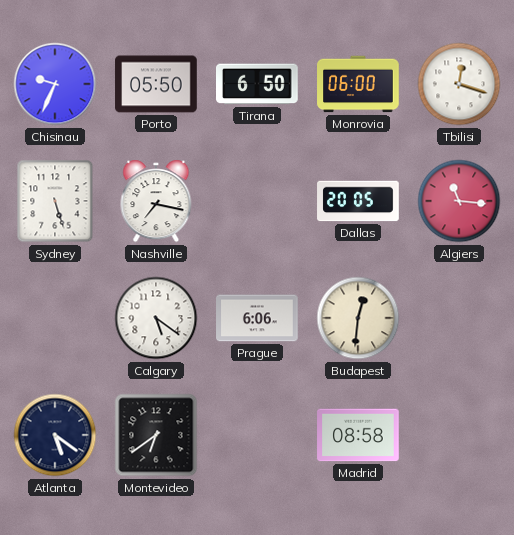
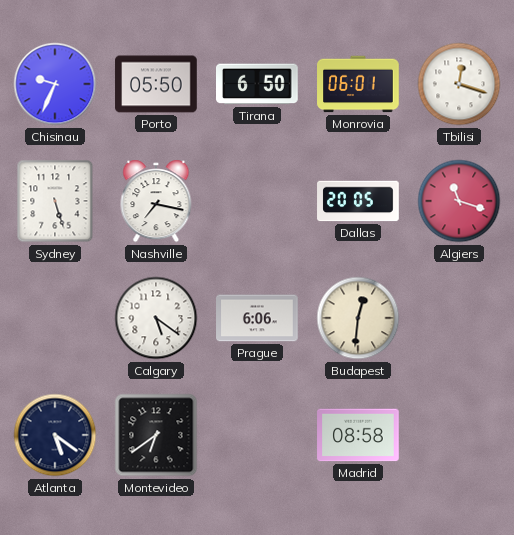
Monrovia: 06:00 -> 06:01 (358, 84)
Algiers: 11:16 -> 11:18 (459, 201)
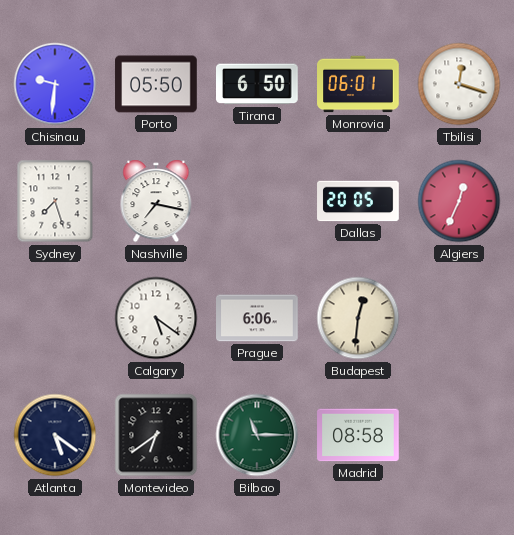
Chisinau: 9:34 -> 9:31 (55, 84)
Sydney: 5:27 -> 7:27 (55, 201)
Algiers: 11:18 -> 12:34 (459, 201)
Bilbao: none -> 11:15 (257, 435)
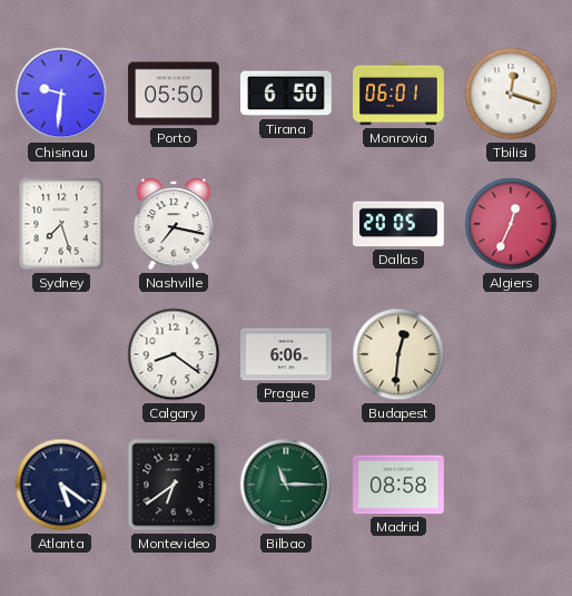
Calgary: 5:21 -> 8:21 (174, 354)
